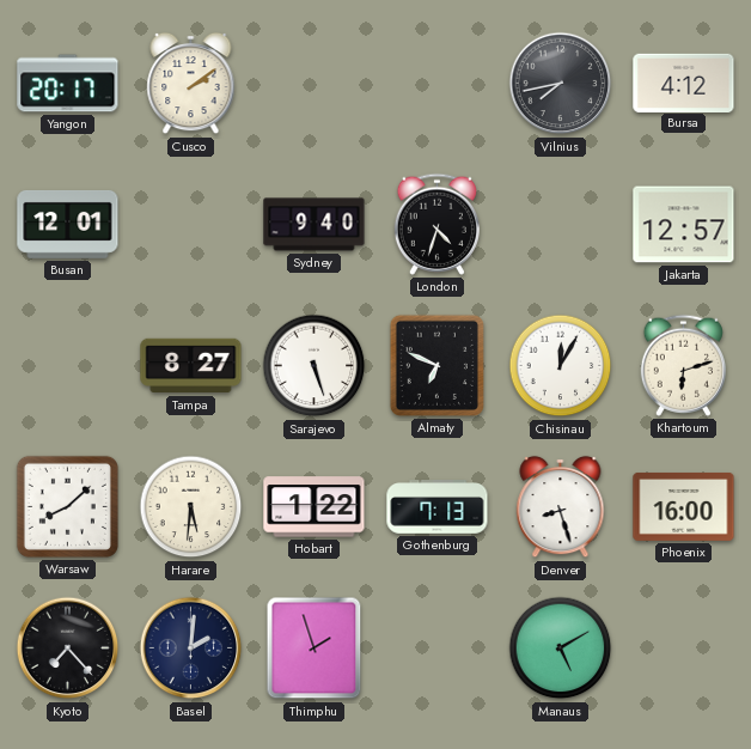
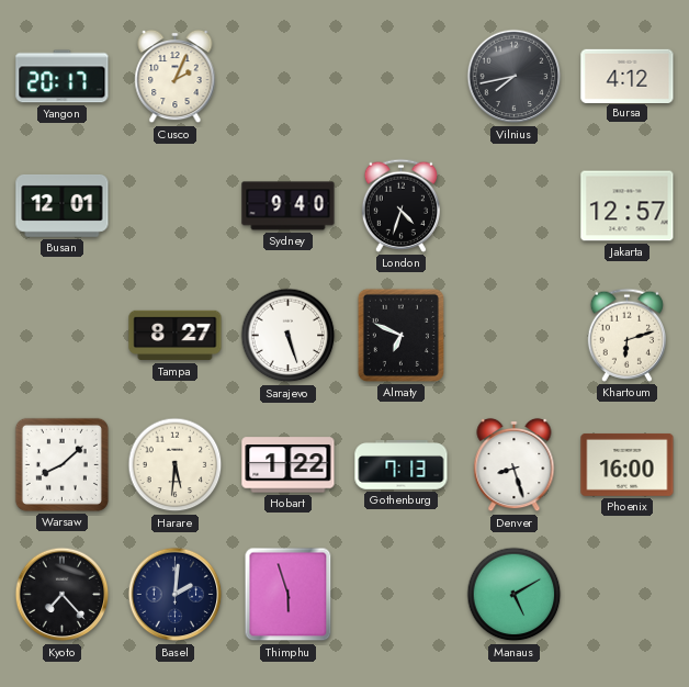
Cusco: 2:09 -> 2:04 (176, 77)
Chisinau: 12:05 -> none (561, 366)
Thimphu: 1:57 -> 5:57 (289, 595)
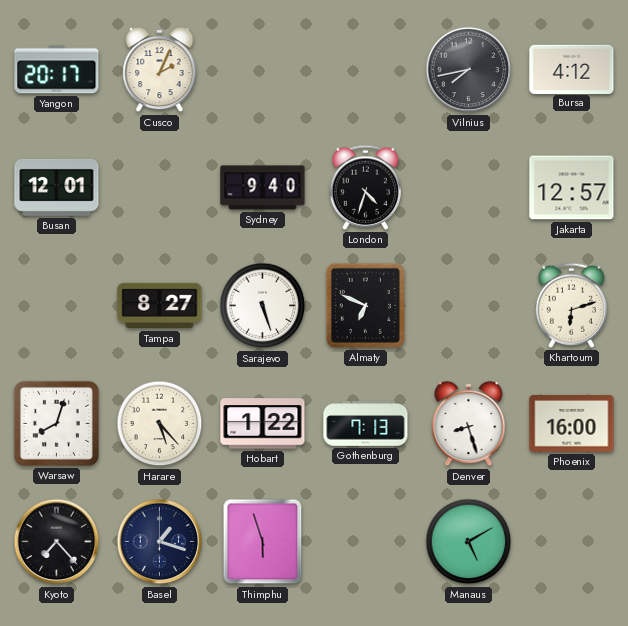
Warsaw: 8:08 -> 8:03 (56, 423)
Harare: 5:31 -> 5:23 (160, 424)
Basel: 2:01 -> 1:18 (160, 542)
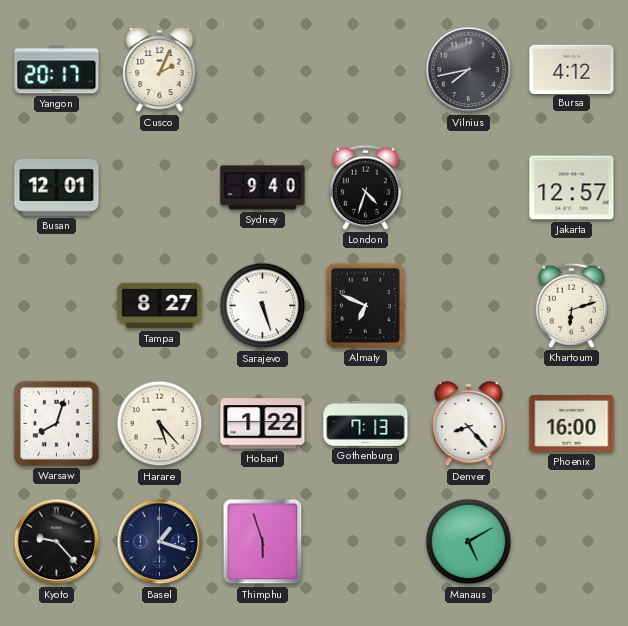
Denver: 8:27 -> 8:23 (469, 424)
Kyoto: 7:23 -> 9:23 (57, 542)
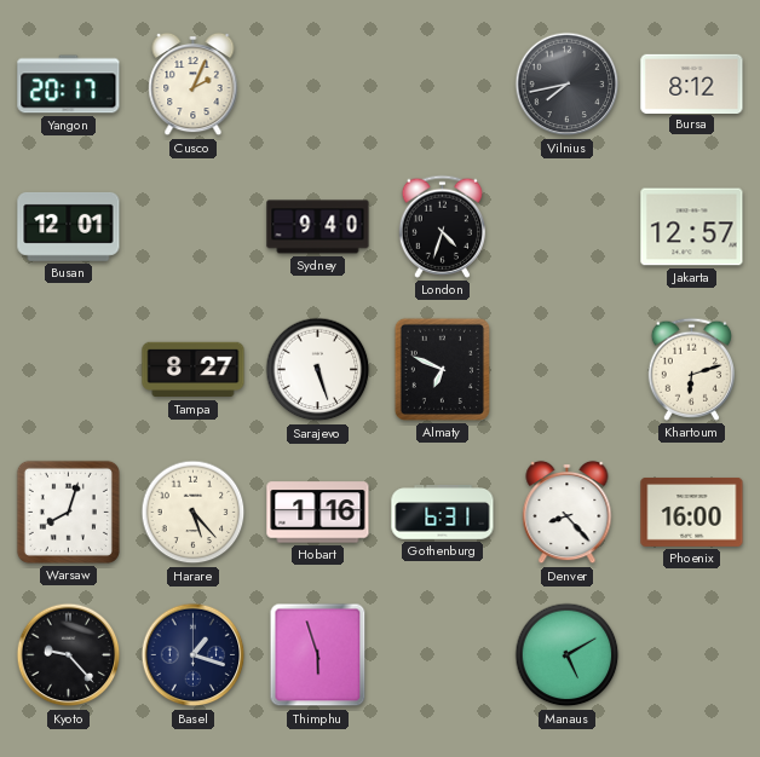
Bursa: 4:12 -> 8:12 (692, 83)
Hobart: 1:22 -> 1:16 (318, 513)
Gothenburg: 7:13 -> 6:31 (443, 513)
